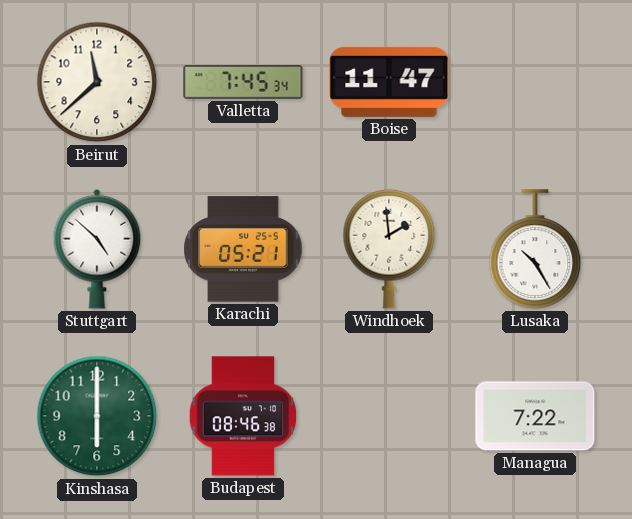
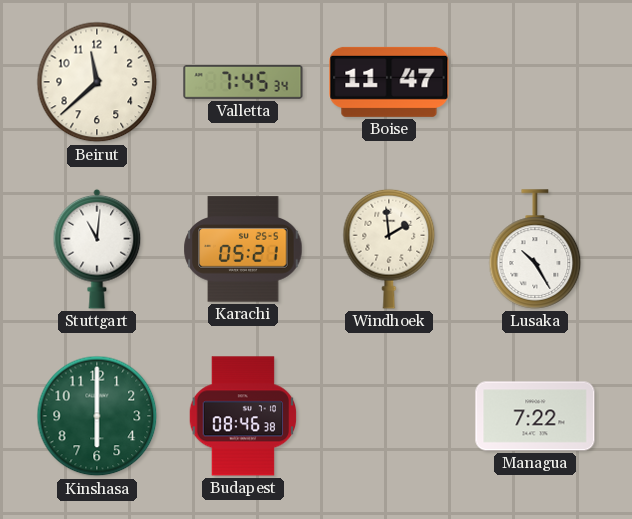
Stuttgart: 4:52 -> 11:01 (97, 249)
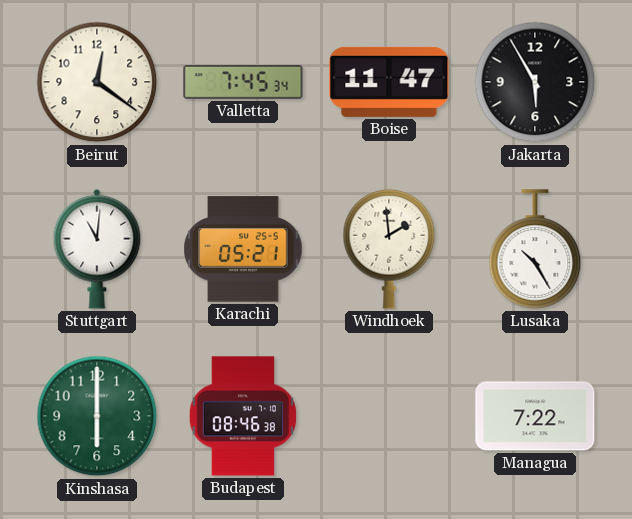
Beirut: 11:38 -> 12:21 (97, 82)
Jakarta: none -> 5:55 (535, 82)
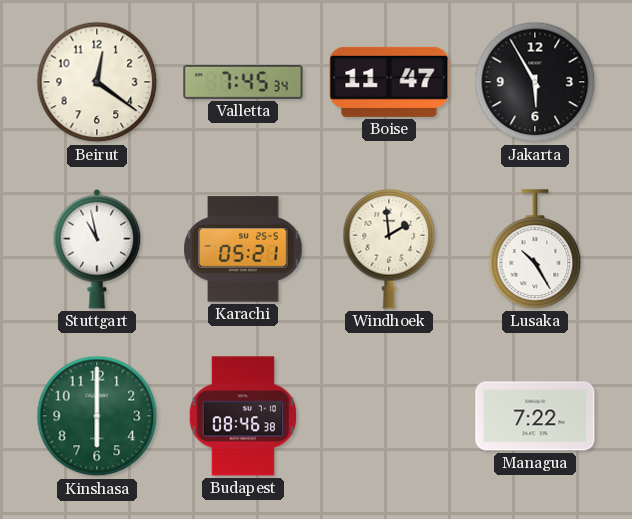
Stuttgart: 11:01 -> 10:58 (97, 249)
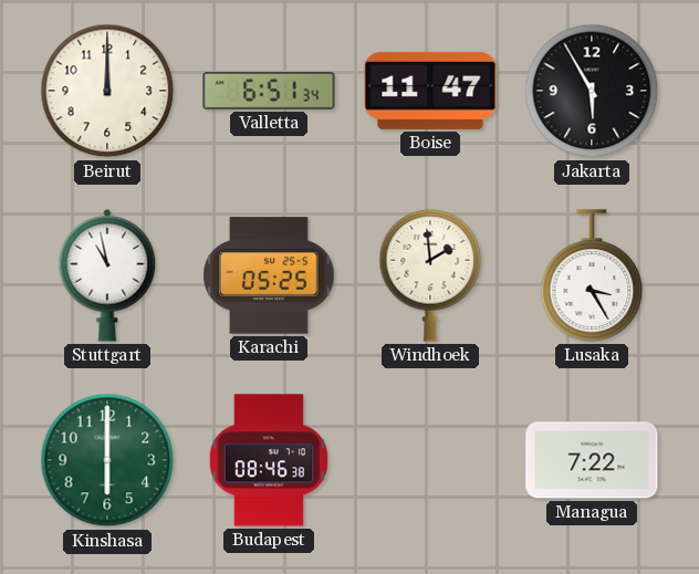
Beirut: 12:21 -> 12:00 (107, 91)
Valletta: 7:45 -> 6:51 (269, 92)
Karachi: 05:21 -> 05:25 (269, 275)
Lusaka: 10:25 -> 3:25 (592, 275)
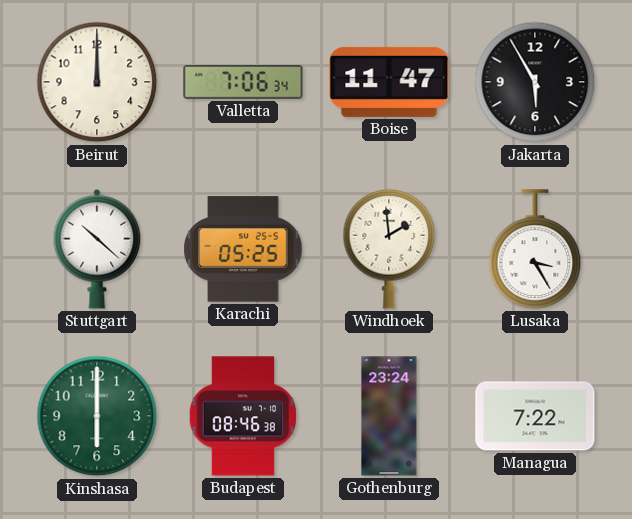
Valletta: 6:51 -> 7:06 (243, 83)
Stuttgart: 10:58 -> 10:22 (97, 249)
Gothenburg: none -> 23:24 (389, 416)
